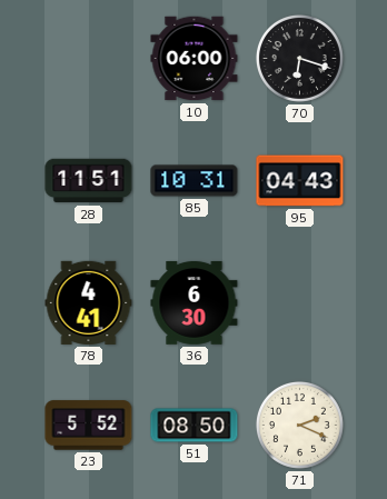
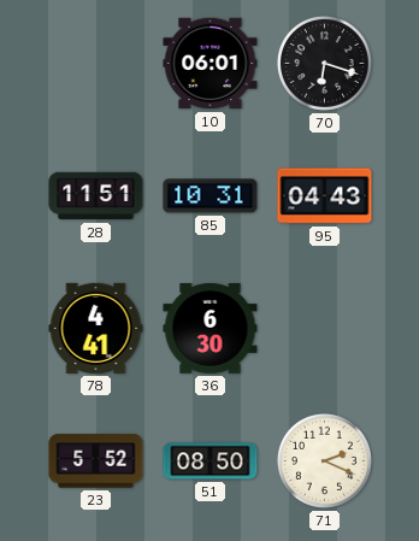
10: 06:00 -> 06:01 (211, 64)
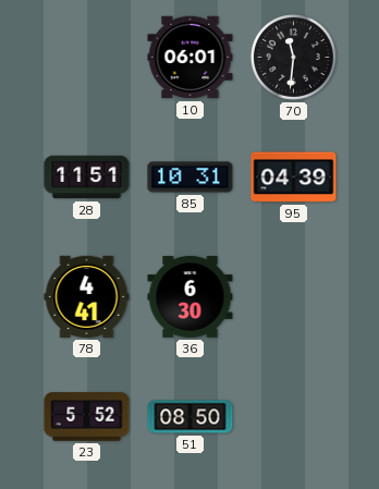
70: 6:18 -> 11:31 (293, 57)
95: 04:43 -> 04:39 (294, 178)
71: 2:19 -> none (324, 460)
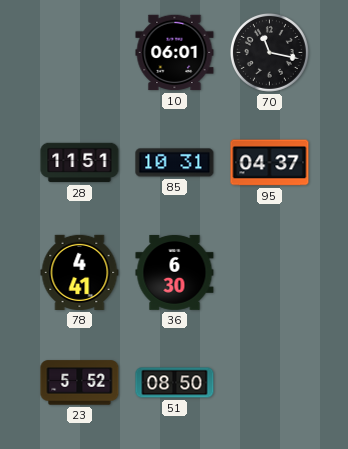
70: 11:31 -> 11:17 (269, 52)
95: 04:39 -> 04:37 (270, 163)
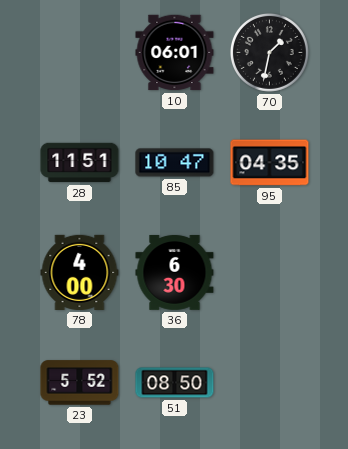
70: 11:17 -> 1:32 (269, 52)
85: 10:31 -> 10:47 (175, 163)
95: 04:37 -> 04:35 (270, 163)
78: 4:41 -> 4:00 (80, 272)
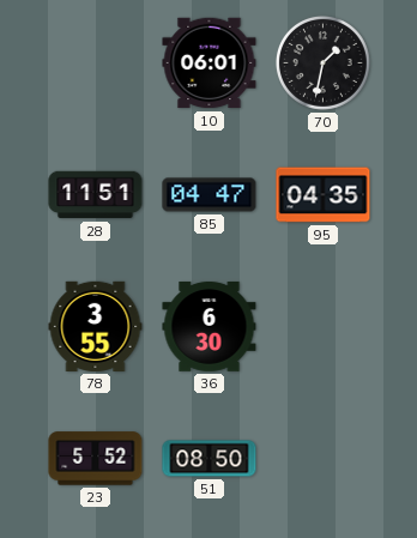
85: 10:47 -> 04:47 (210, 195)
78: 4:00 -> 3:55 (96, 326)
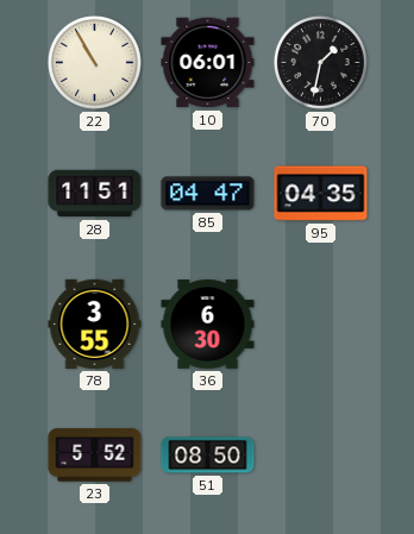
22: none -> 10:55 (94, 62)
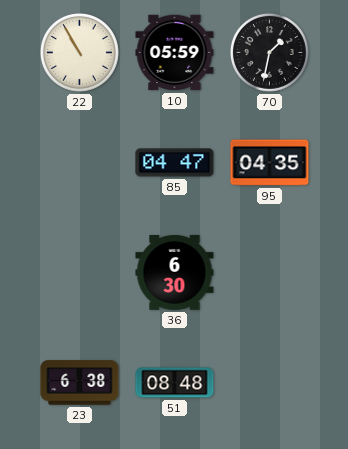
10: 06:01 -> 05:59 (175, 53)
28: 11:51 -> none (95, 194)
78: 3:55 -> none (95, 323)
23: 5:52 -> 6:38 (80, 383)
51: 08:50 -> 08:48 (175, 383)
